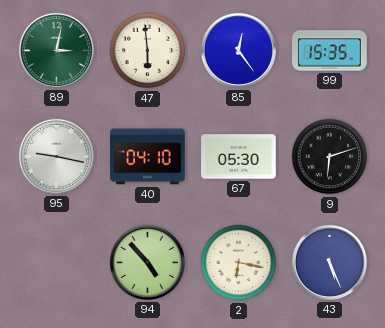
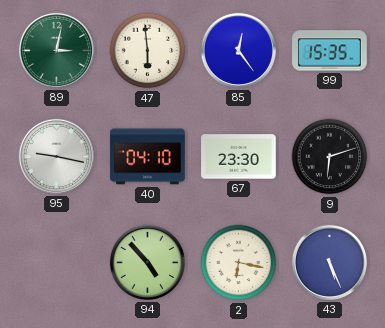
67: 05:30 -> 23:30 (239, 157)
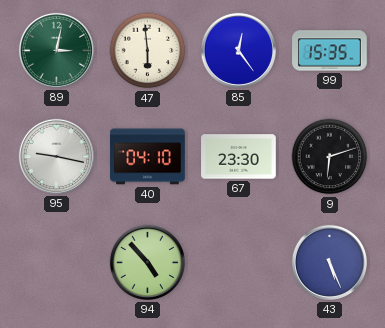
2: 6:17 -> none (239, 263)
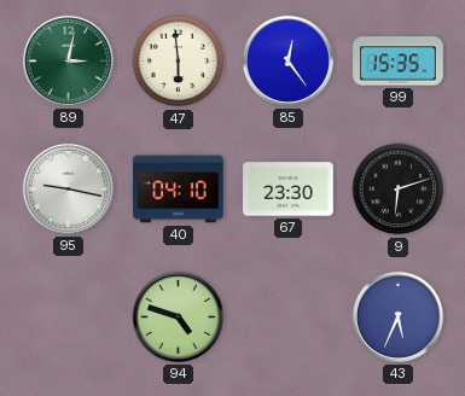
94: 4:53 -> 4:48 (178, 316)
43: 5:26 -> 5:34 (397, 316)
